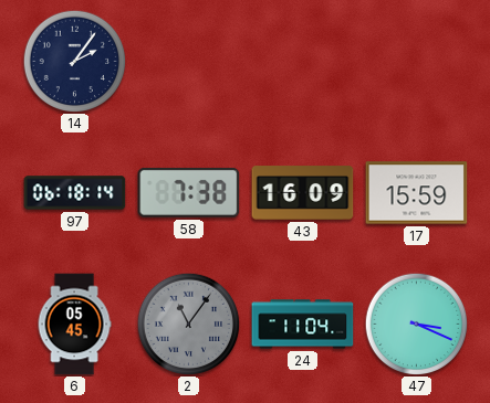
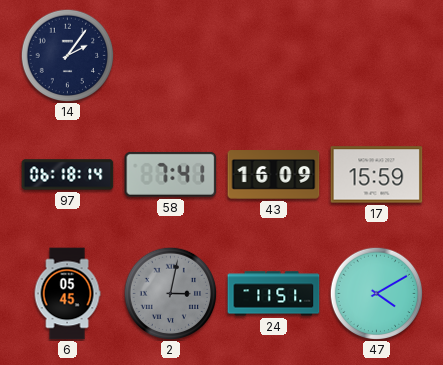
58: 7:38 -> 7:41 (171, 174)
2: 11:06 -> 3:02 (170, 293)
24: 11:04 -> 11:51 (274, 294)
47: 3:19 -> 4:10 (376, 293)
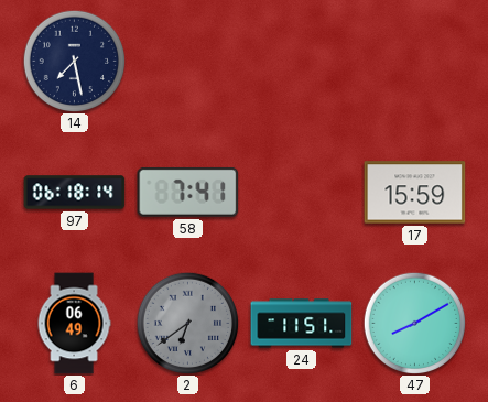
14: 2:06 -> 7:28 (74, 61)
43: 16:09 -> none (274, 175)
6: 05:45 -> 06:49 (74, 324)
2: 3:02 -> 6:39 (187, 323)
47: 4:10 -> 8:10 (414, 323)
